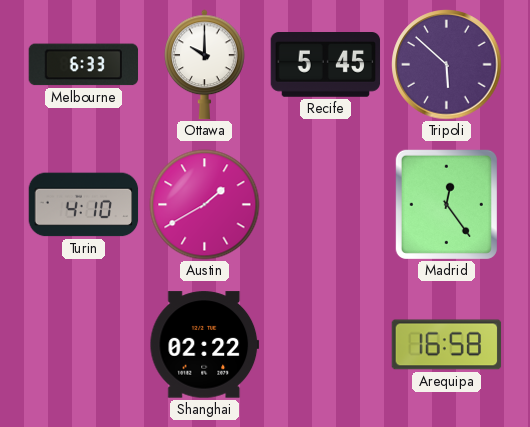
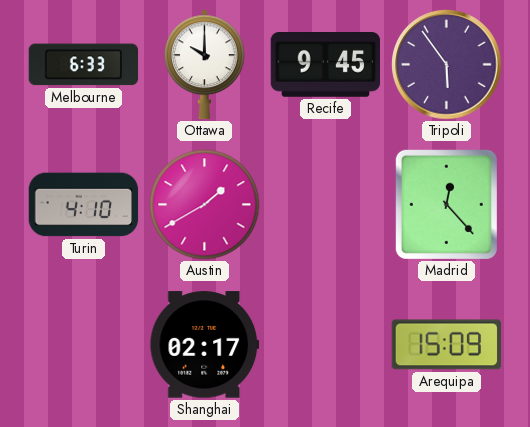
Recife: 5:45 -> 9:45 (326, 65)
Tripoli: 5:52 -> 5:54 (447, 65)
Madrid: 12:24 -> 12:23 (446, 204)
Shanghai: 02:22 -> 02:17 (205, 345)
Arequipa: 16:58 -> 15:09 (447, 345)
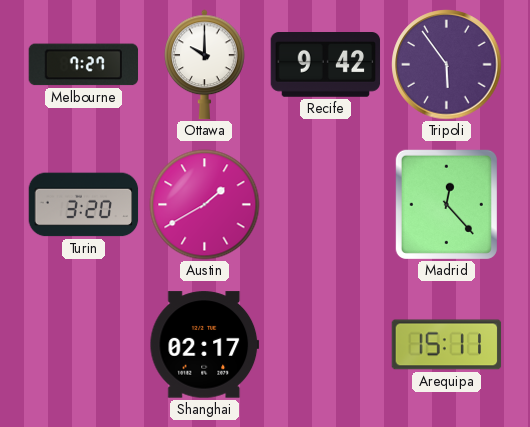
Melbourne: 6:33 -> 7:27 (84, 65)
Recife: 9:45 -> 9:42 (326, 65)
Turin: 4:10 -> 3:20 (84, 205)
Arequipa: 15:09 -> 15:11 (447, 345)
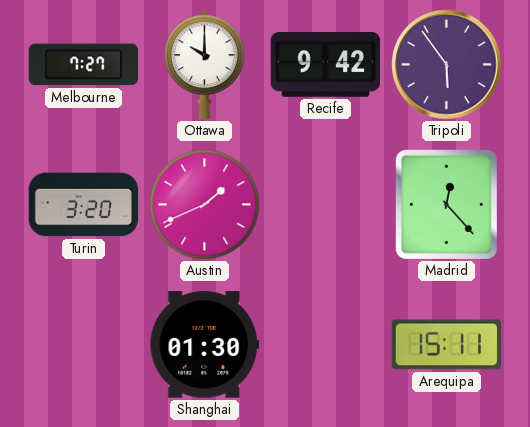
Austin: 1:40 -> 1:41 (205, 205)
Shanghai: 02:17 -> 01:30 (205, 345)
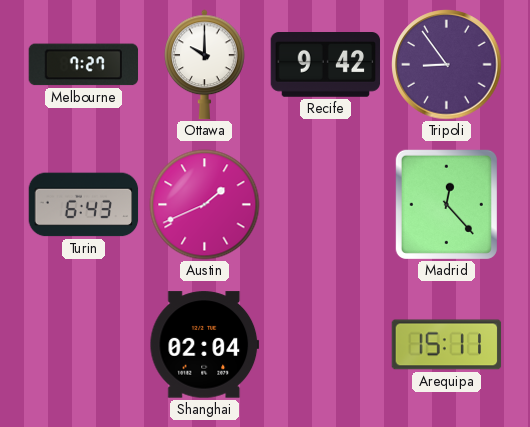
Tripoli: 5:54 -> 8:54 (447, 65)
Turin: 3:20 -> 6:43 (84, 205)
Shanghai: 01:30 -> 02:04 (205, 345)
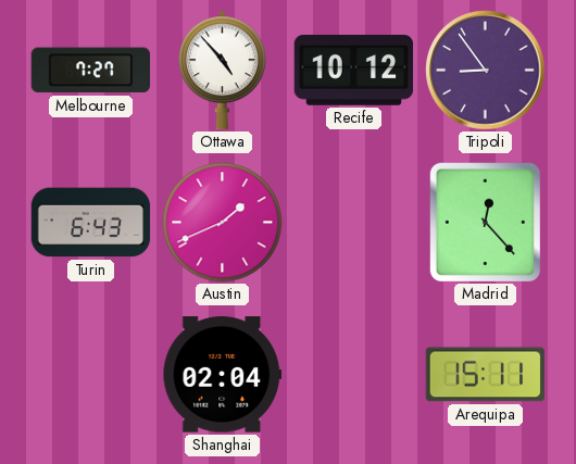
Ottawa: 10:00 -> 4:53 (223, 71)
Recife: 9:42 -> 10:12 (354, 71)
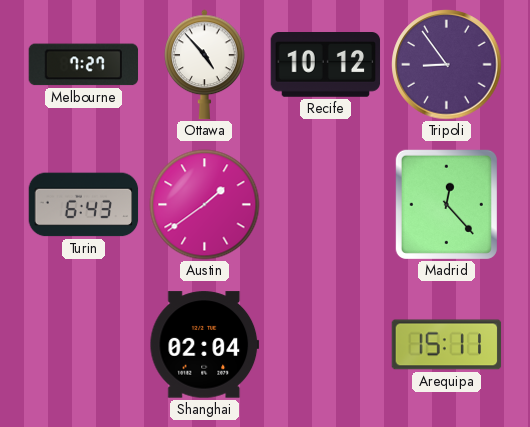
Austin: 1:41 -> 1:39 (205, 205)
